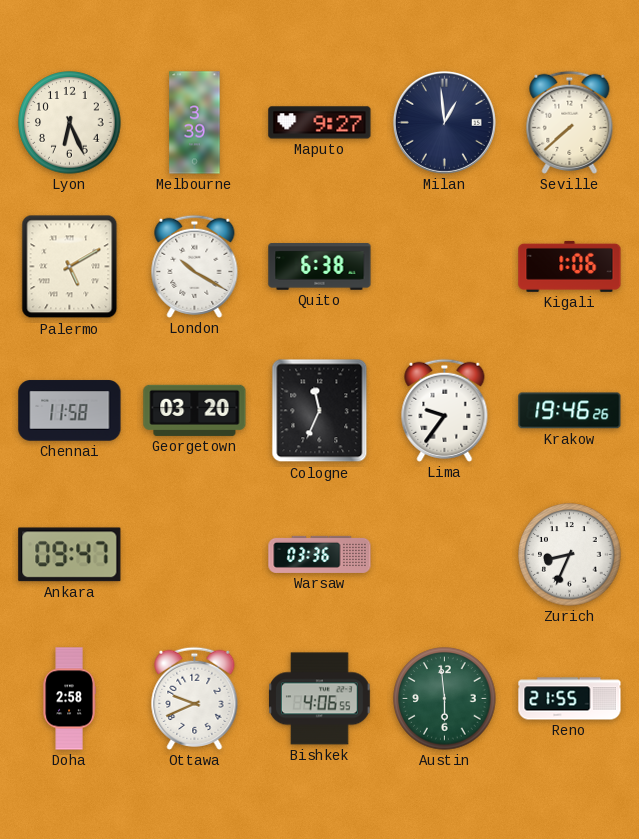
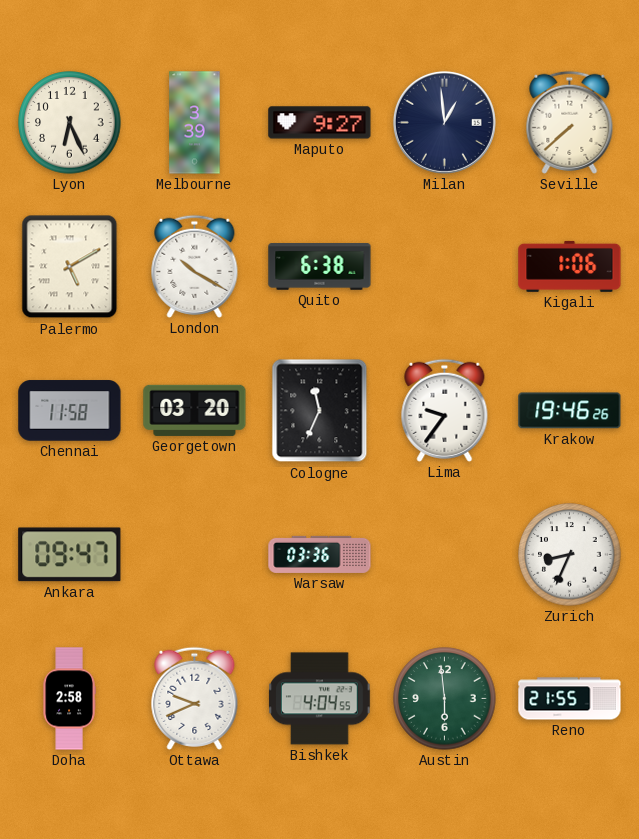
Bishkek: 4:06 -> 4:04 (320, 699)
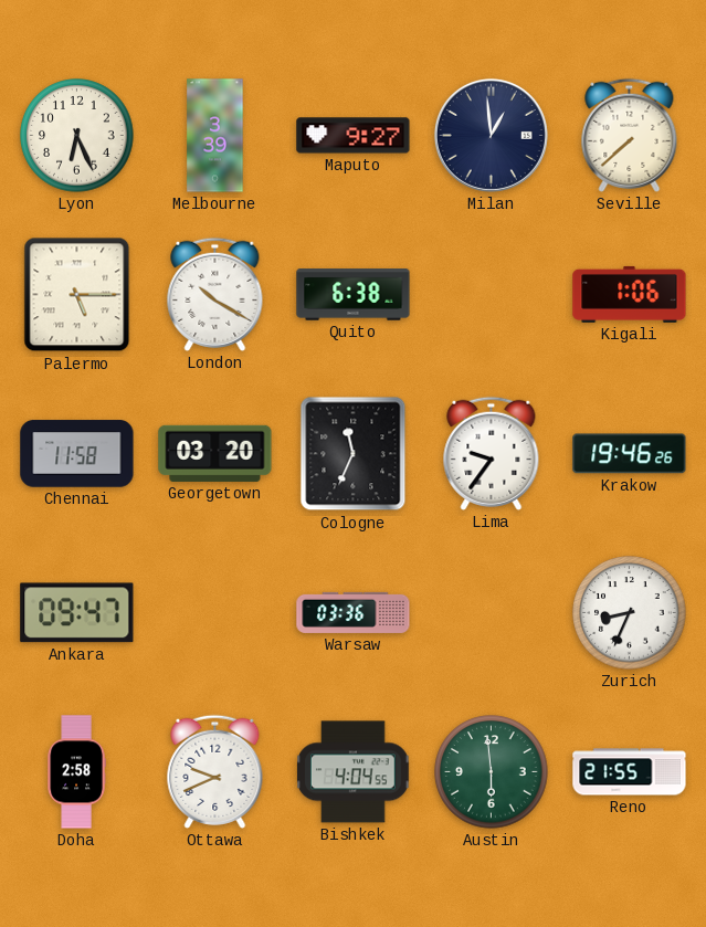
Palermo: 5:10 -> 5:15 (77, 295)
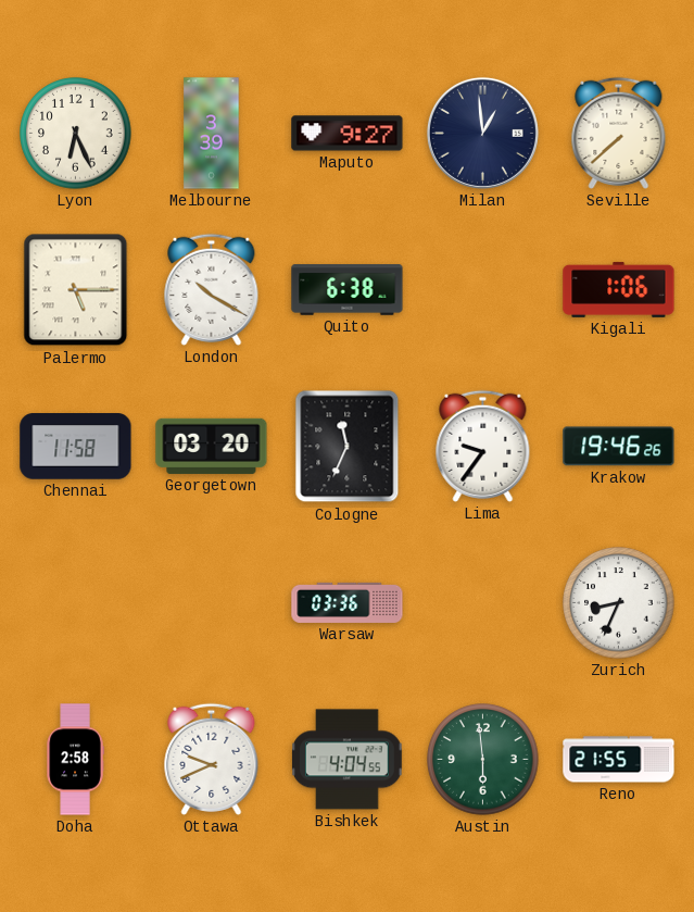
Ankara: 09:47 -> none (77, 613)
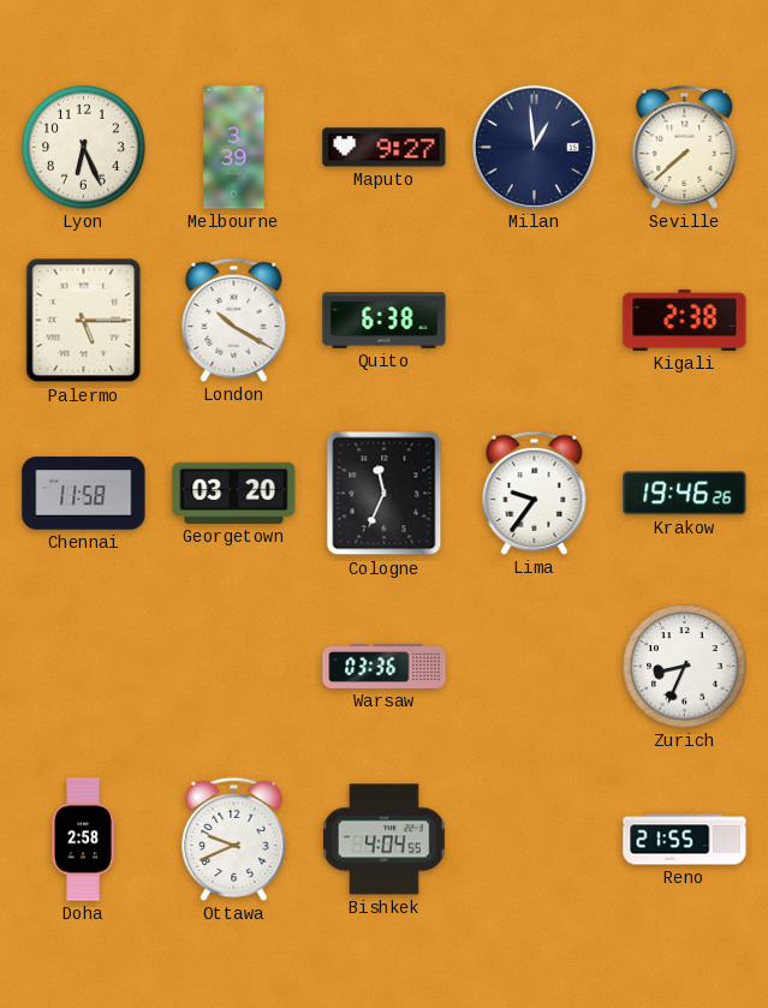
Kigali: 1:06 -> 2:38 (685, 320)
Austin: 5:59 -> none (483, 760)
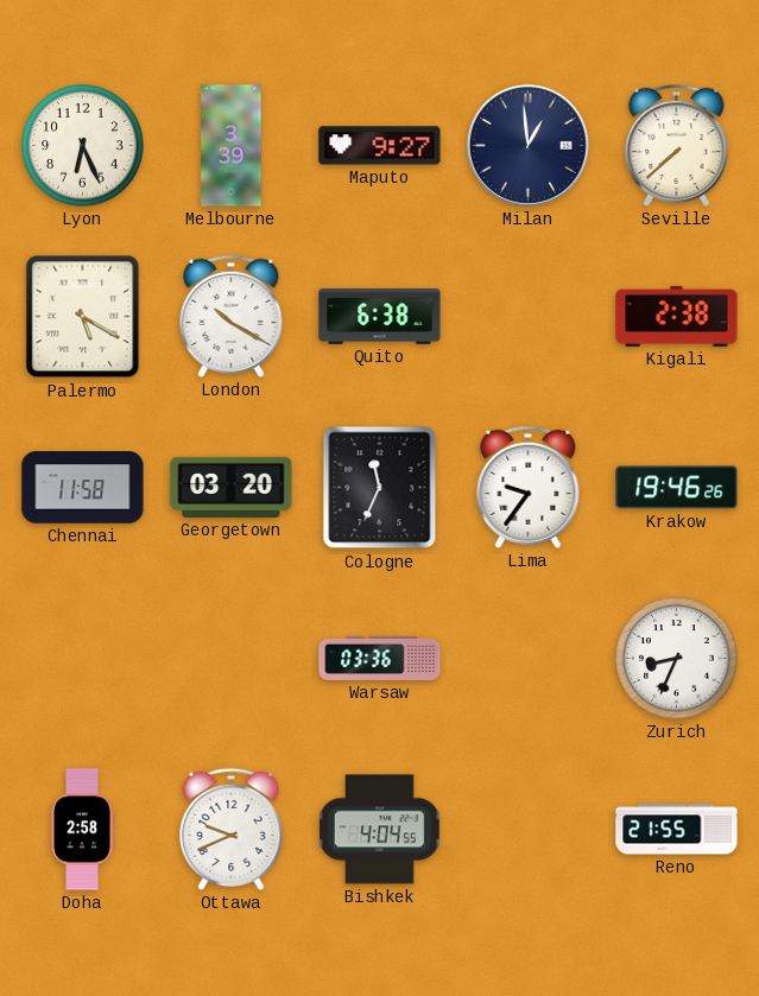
Palermo: 5:15 -> 5:20 (83, 317)
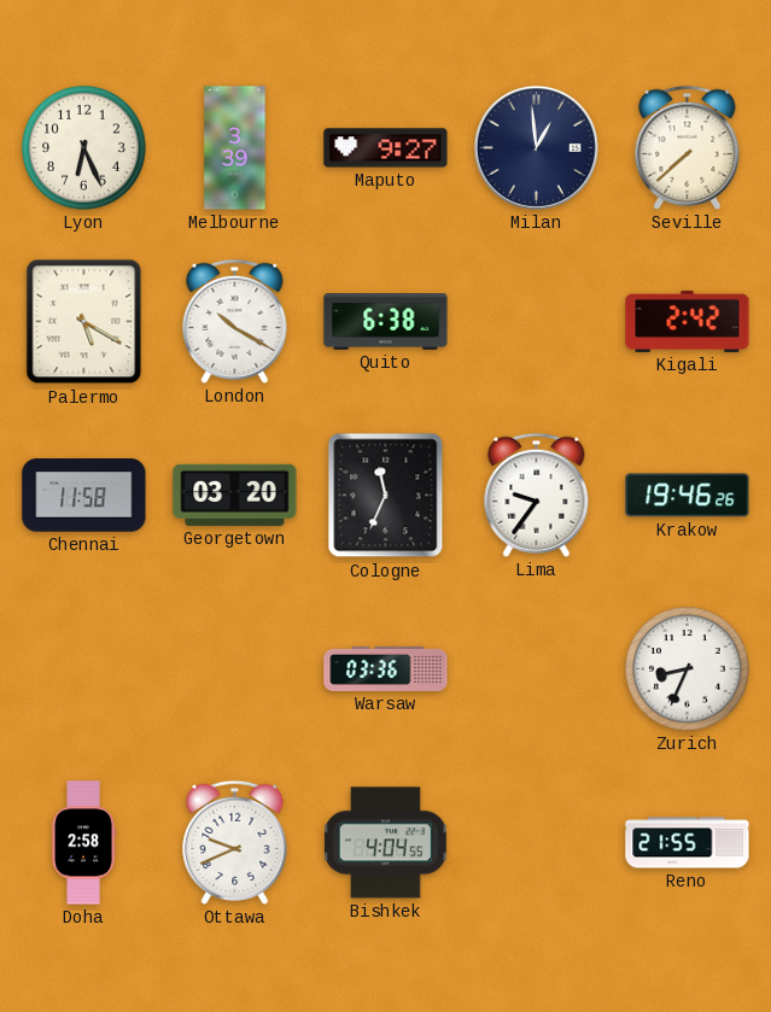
Kigali: 2:38 -> 2:42 (688, 321)
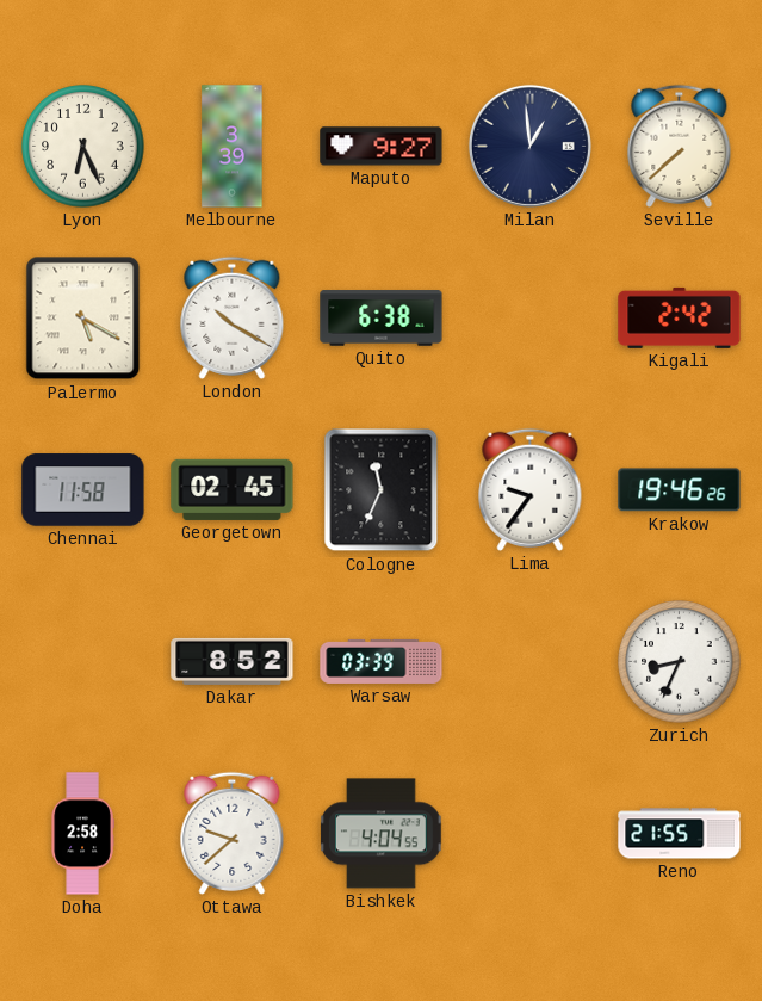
Georgetown: 03:20 -> 02:45 (233, 489)
Dakar: none -> 8:52 (233, 661)
Warsaw: 03:36 -> 03:39 (382, 661)
Ottawa: 9:41 -> 9:38 (233, 833)
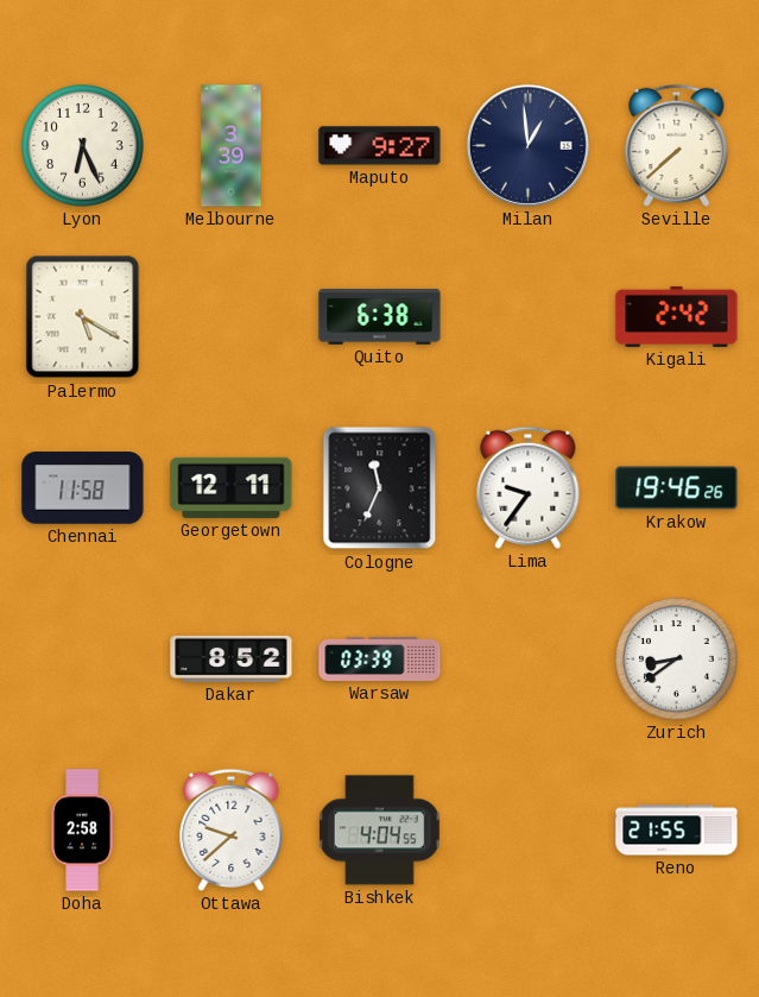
London: 10:20 -> none (233, 317)
Georgetown: 02:45 -> 12:11 (232, 487)
Zurich: 8:34 -> 8:39 (677, 660)
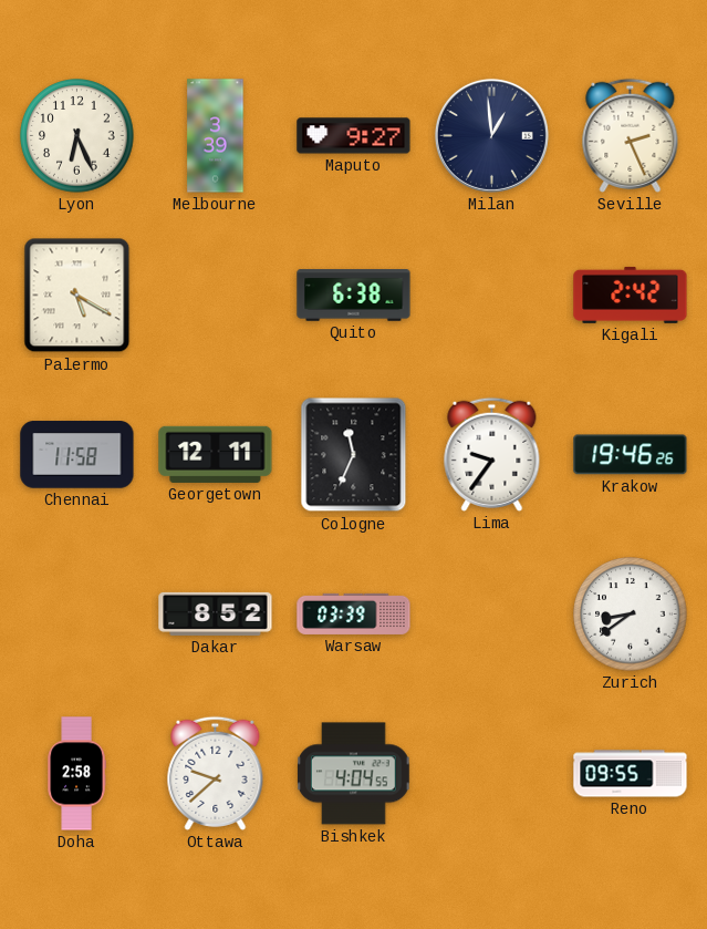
Seville: 7:38 -> 2:26 (631, 135)
Reno: 21:55 -> 09:55 (631, 774)
